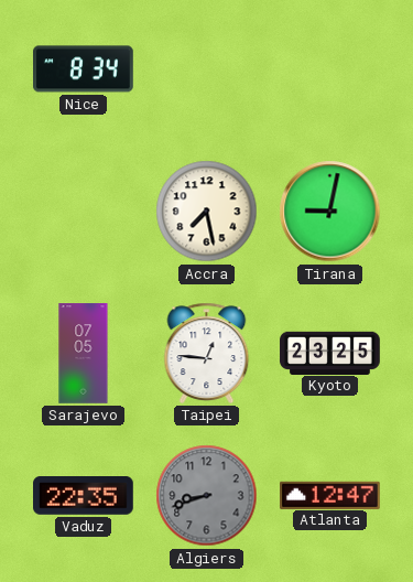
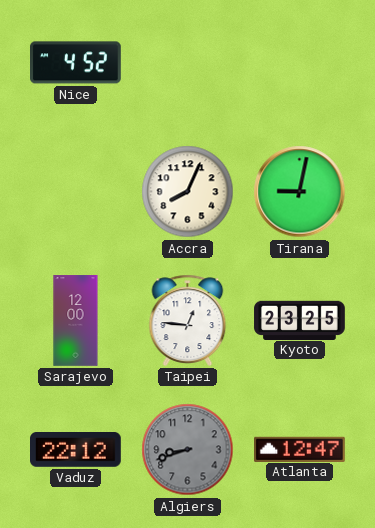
Nice: 8:34 -> 4:52 (76, 63)
Accra: 7:28 -> 8:04 (188, 192)
Sarajevo: 07:05 -> 12:00 (76, 321)
Vaduz: 22:35 -> 22:12 (76, 450)
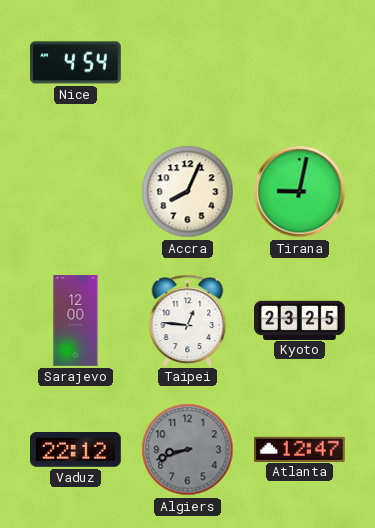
Nice: 4:52 -> 4:54 (76, 63)
